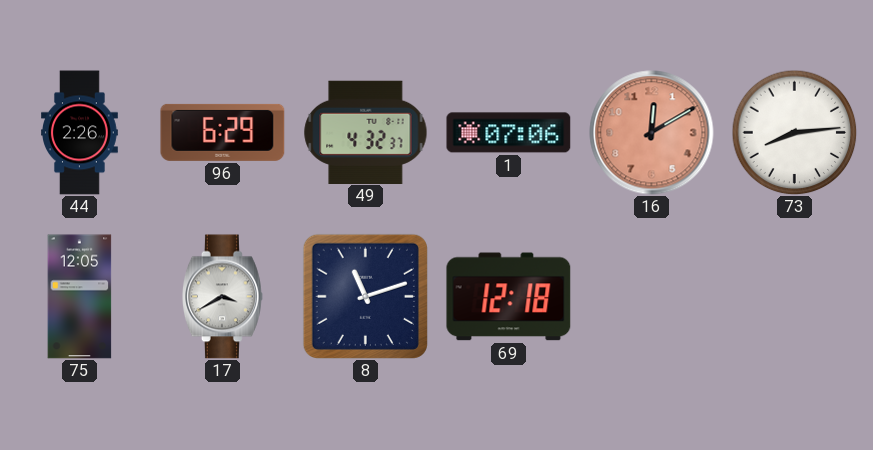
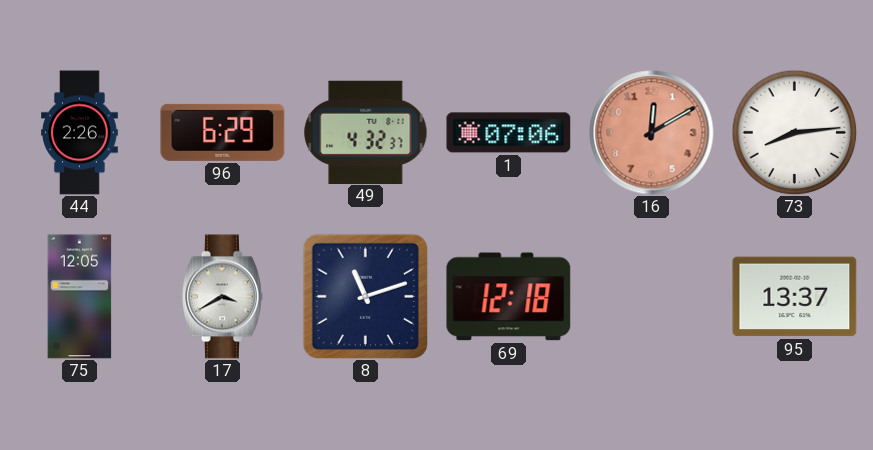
95: none -> 13:37 (795, 297)
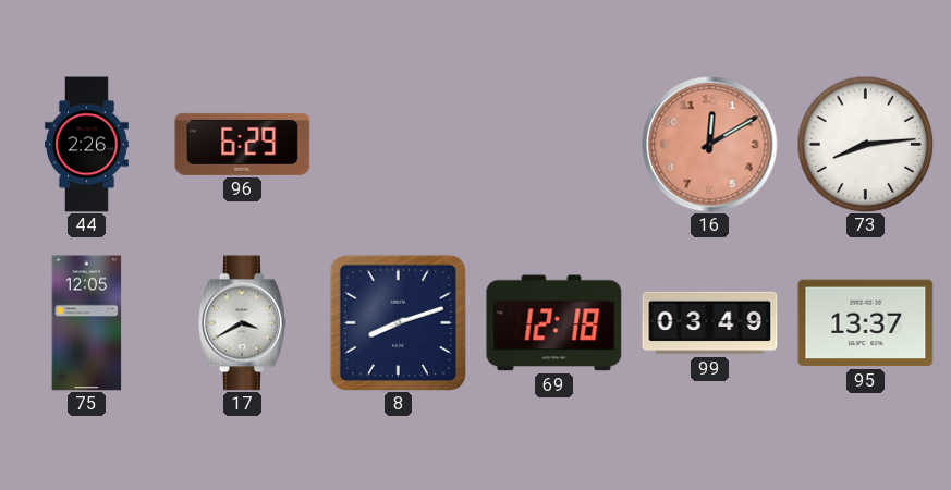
49: 4:32 -> none (366, 132)
1: 07:06 -> none (509, 133)
8: 11:12 -> 8:12 (398, 322)
99: none -> 03:49 (710, 323)
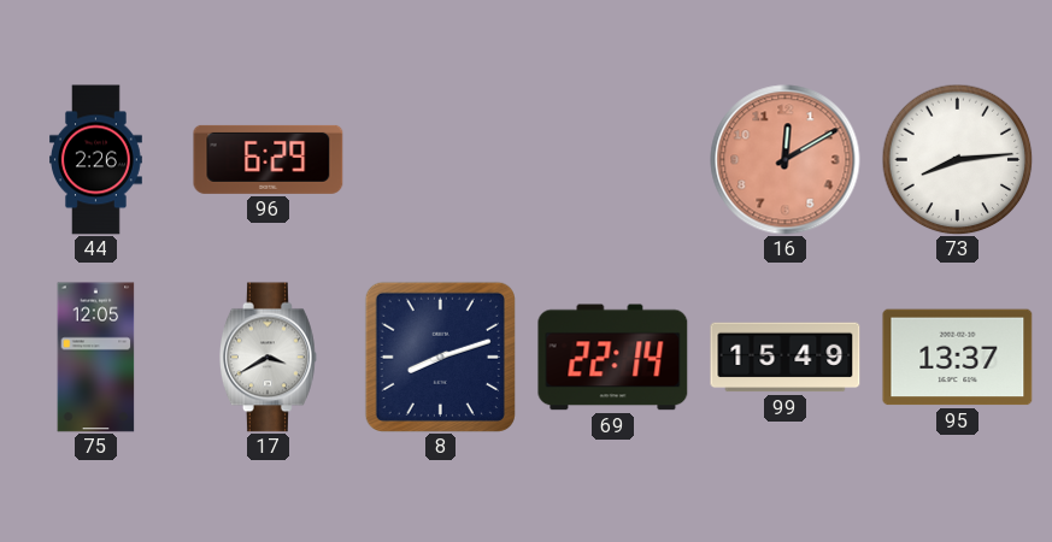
69: 12:18 -> 22:14 (613, 358)
99: 03:49 -> 15:49 (786, 358)
